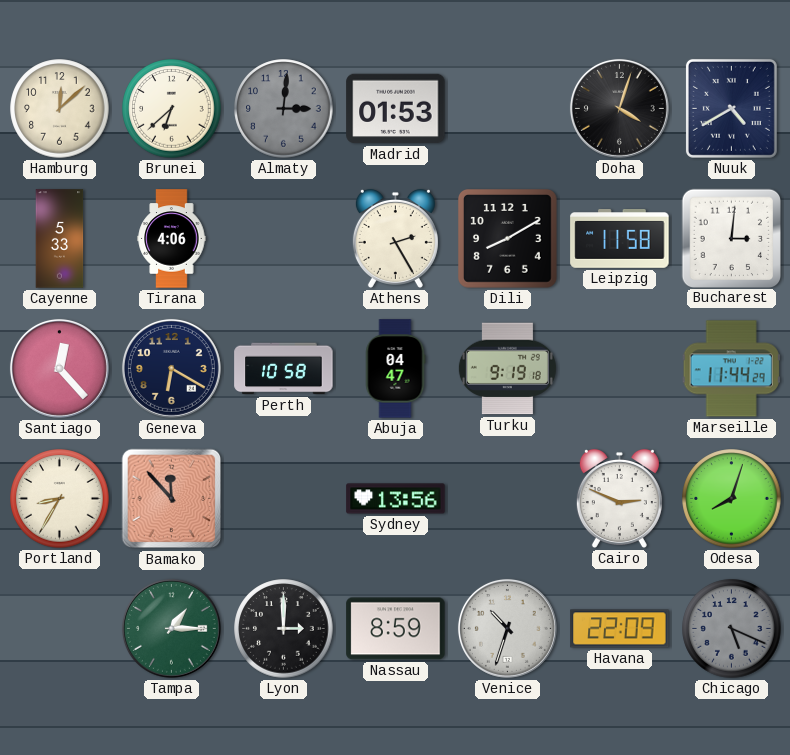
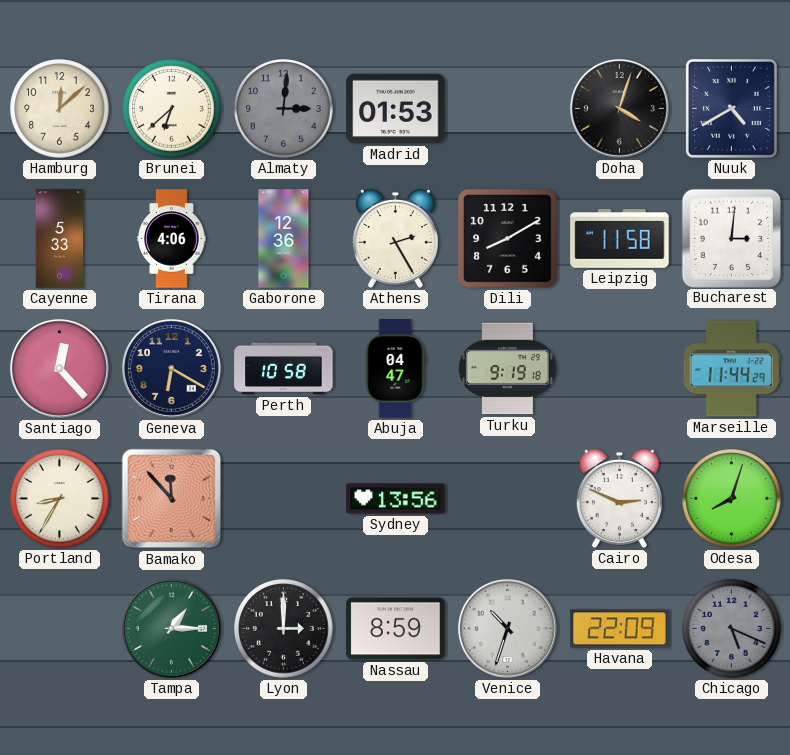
Gaborone: none -> 12:36 (284, 239)
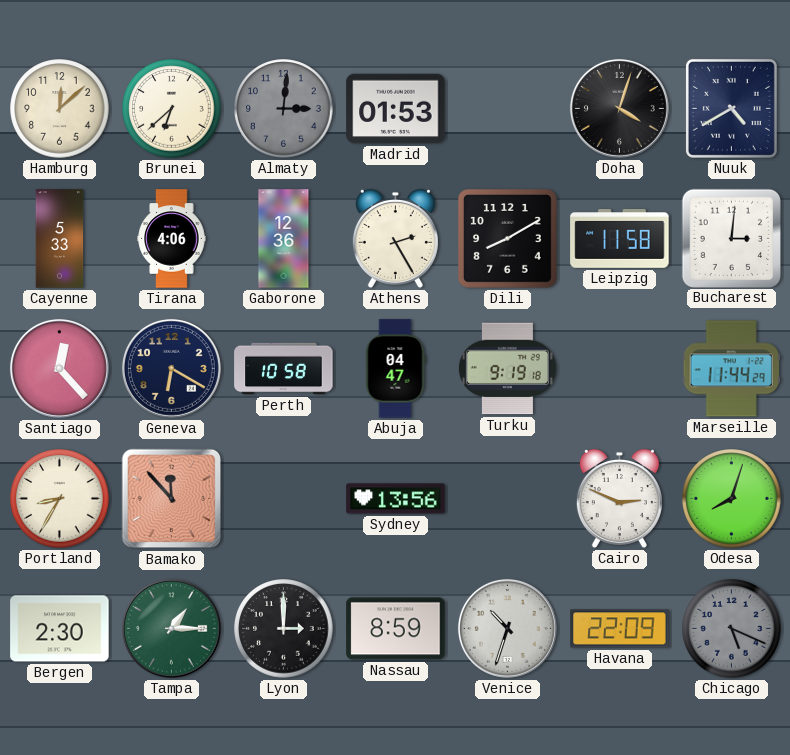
Bergen: none -> 2:30 (60, 629)
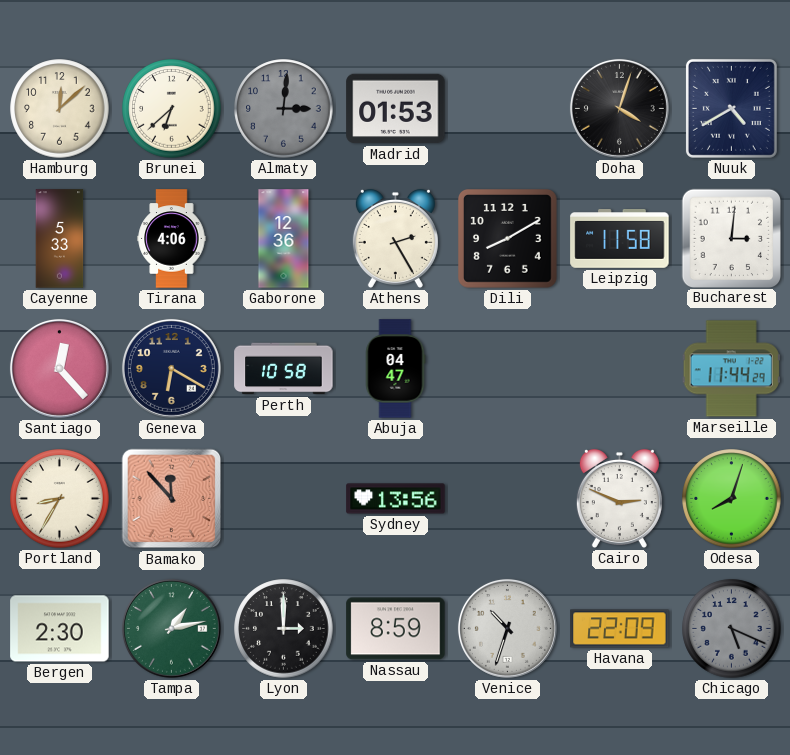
Turku: 9:19 -> none (507, 369)
Tampa: 1:15 -> 1:13 (171, 628)
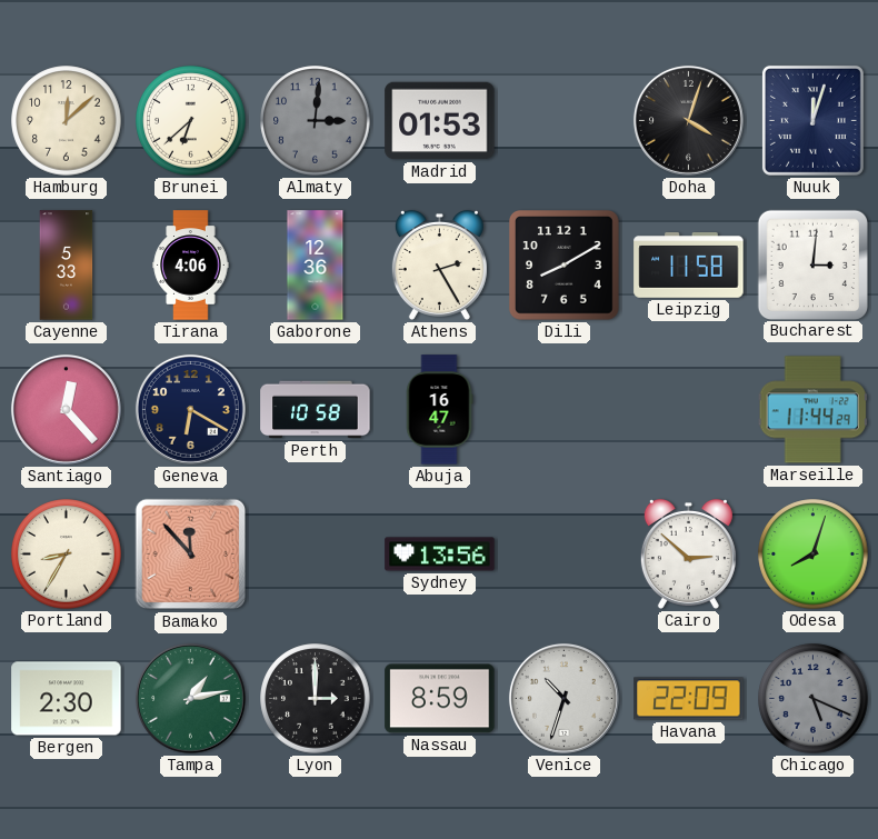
Nuuk: 4:40 -> 12:03 (812, 120)
Abuja: 04:47 -> 16:47 (439, 410)
Cairo: 2:49 -> 2:52 (688, 553)
